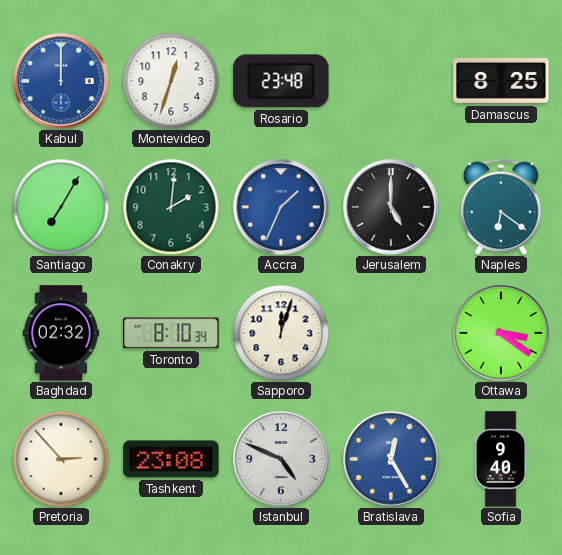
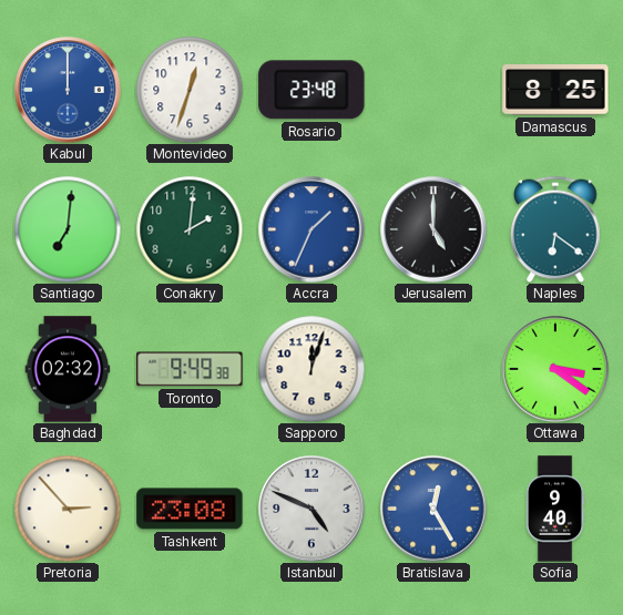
Santiago: 7:05 -> 7:01 (68, 229)
Toronto: 8:10 -> 9:49 (190, 369)
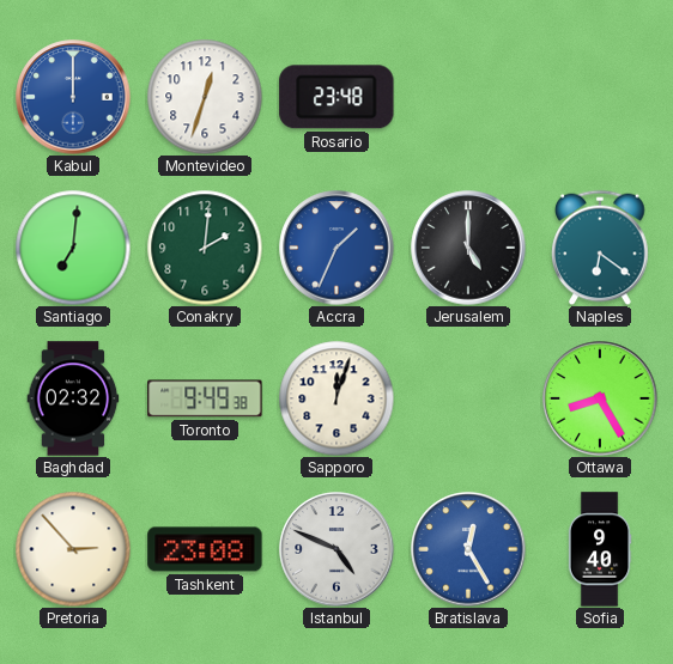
Damascus: 8:25 -> none (555, 90)
Ottawa: 3:21 -> 8:25 (600, 398)
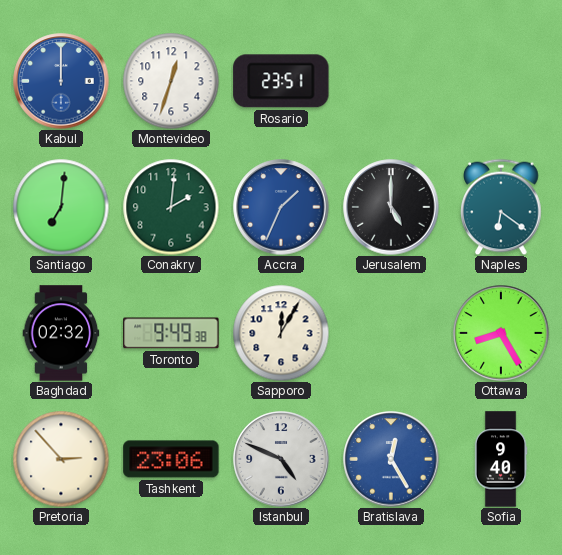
Rosario: 23:48 -> 23:51 (281, 81)
Sapporo: 12:03 -> 12:05 (281, 333)
Tashkent: 23:08 -> 23:06 (171, 459)
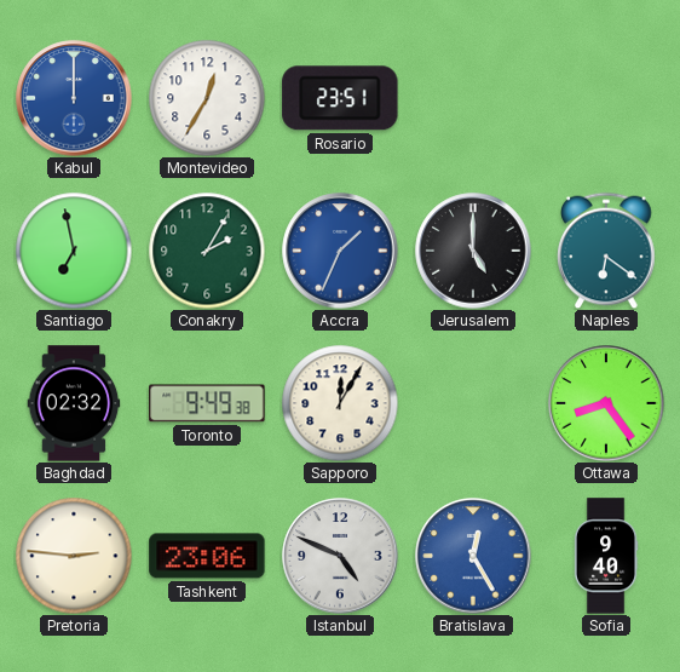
Montevideo: 12:33 -> 12:35 (207, 98)
Santiago: 7:01 -> 6:58 (74, 251)
Conakry: 2:01 -> 2:05 (207, 251)
Ottawa: 8:25 -> 8:24 (606, 403)
Pretoria: 2:53 -> 2:46 (74, 556)
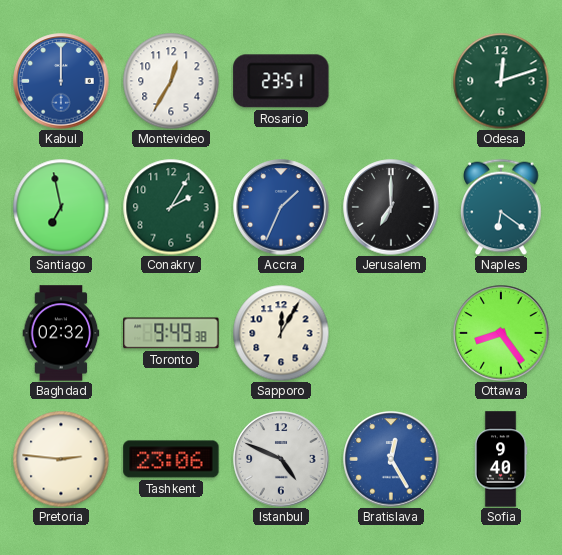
Odesa: none -> 12:12 (501, 81)
Jerusalem: 5:00 -> 7:00 (391, 207)
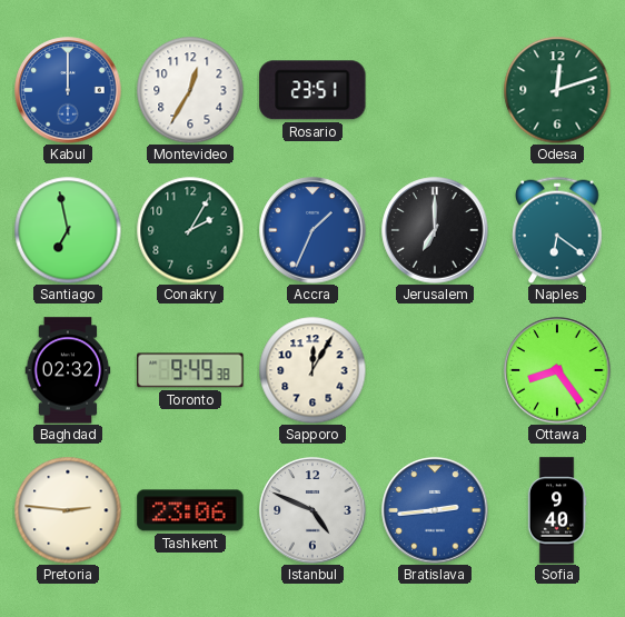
Bratislava: 12:25 -> 2:44 (435, 510)
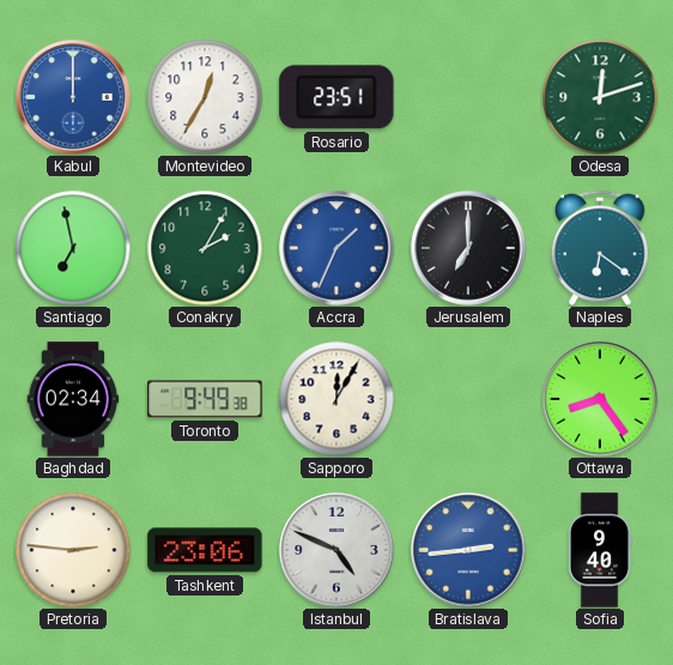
Baghdad: 02:32 -> 02:34 (73, 399)
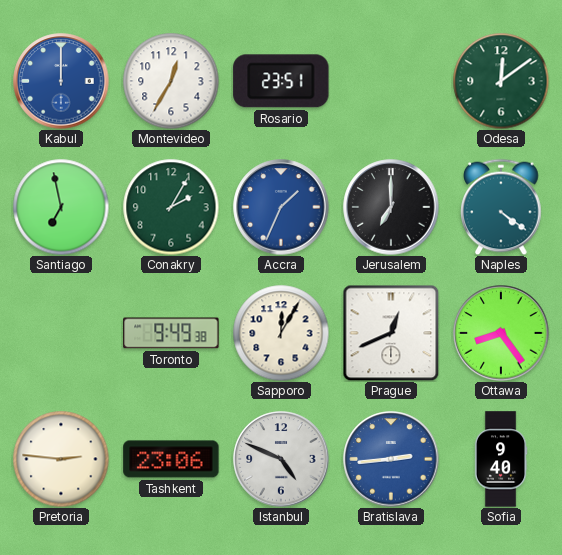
Odesa: 12:12 -> 12:09 (501, 81)
Naples: 6:21 -> 4:21 (501, 207)
Baghdad: 02:34 -> none (73, 399)
Prague: none -> 12:41 (391, 333)
